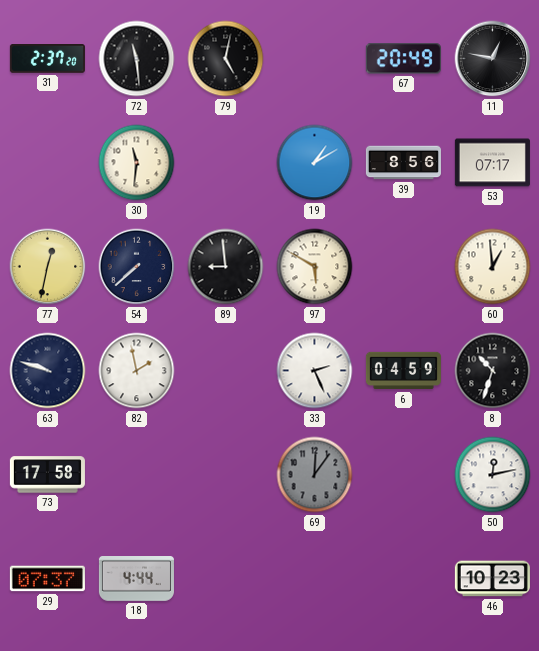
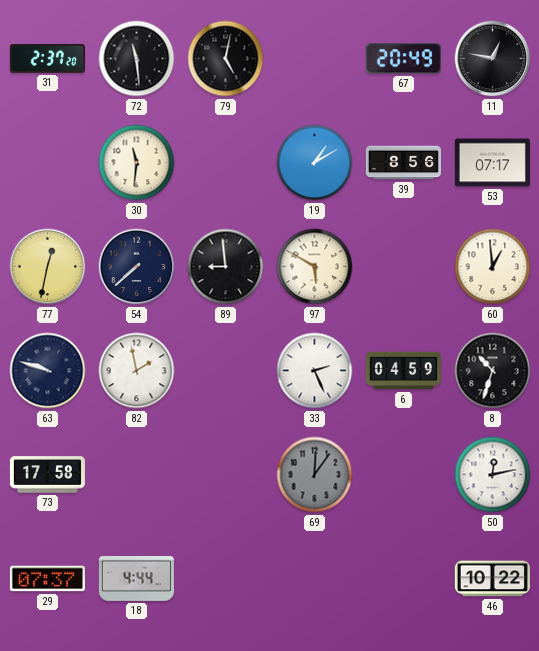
46: 10:23 -> 10:22 (492, 579)
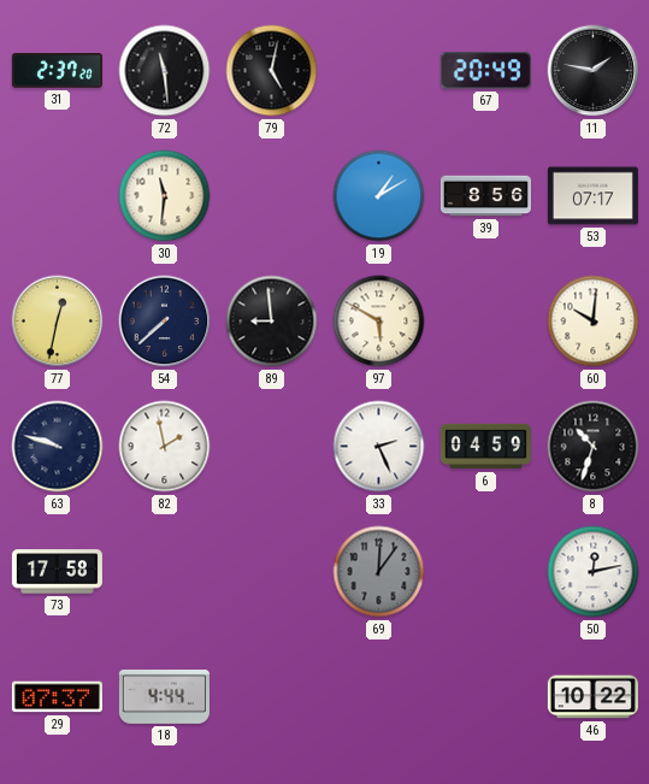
11: 12:47 -> 1:47 (594, 71)
60: 12:59 -> 10:01 (594, 322)
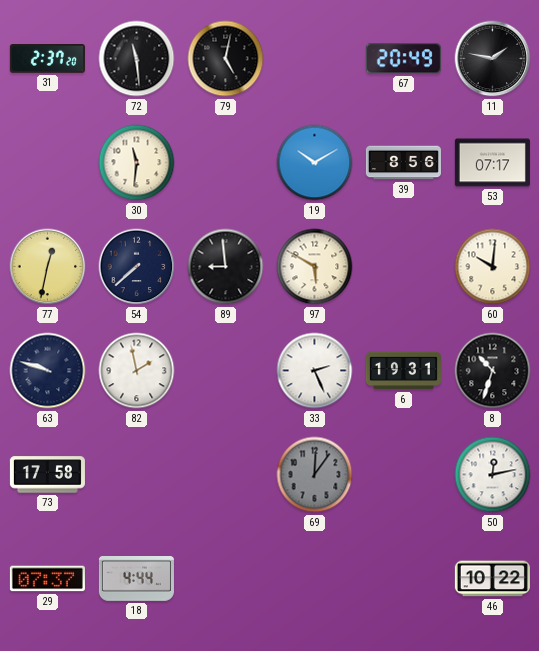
19: 1:10 -> 10:10 (315, 163)
6: 04:59 -> 19:31 (403, 371)
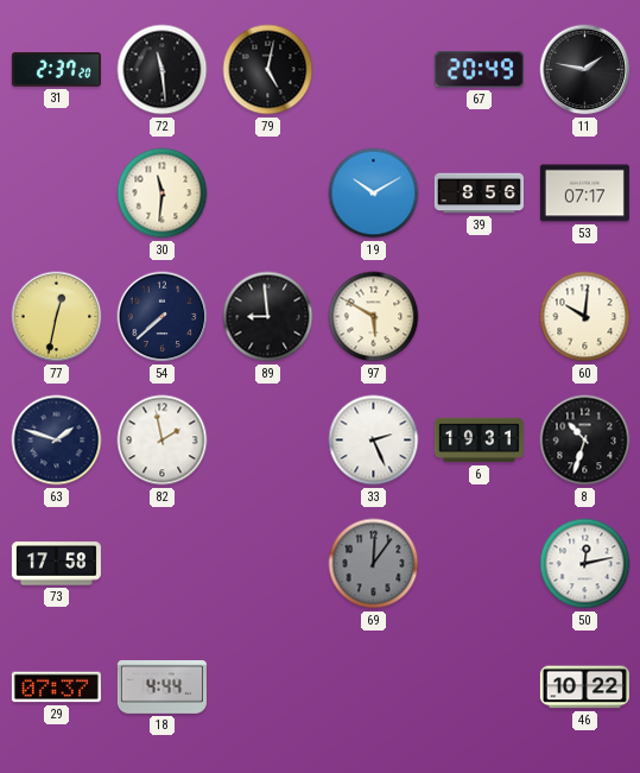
63: 9:48 -> 1:48 (57, 441)
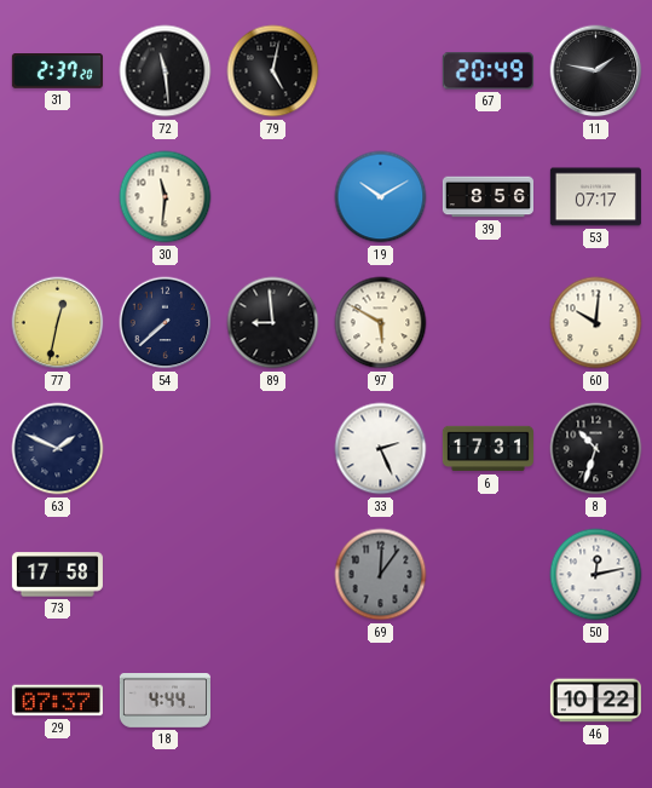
63: 1:48 -> 1:49 (58, 449)
82: 1:58 -> none (163, 441)
6: 19:31 -> 17:31 (487, 449)
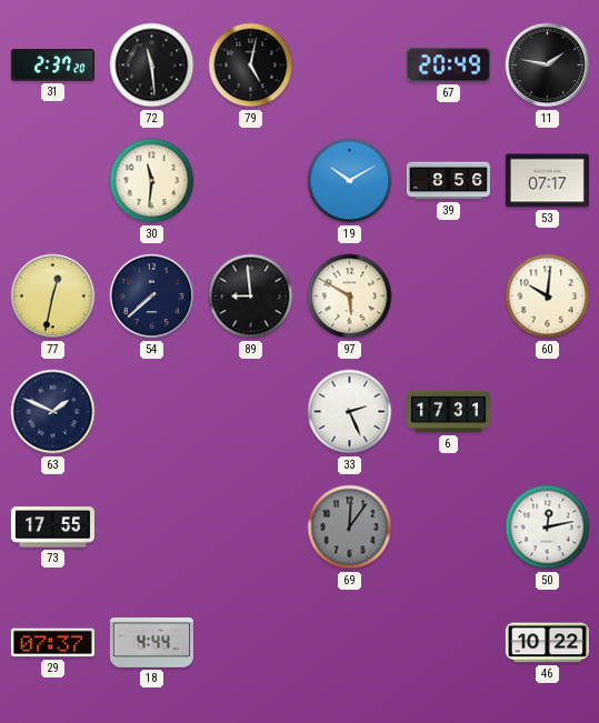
8: 10:33 -> none (596, 449)
73: 17:58 -> 17:55 (52, 528)
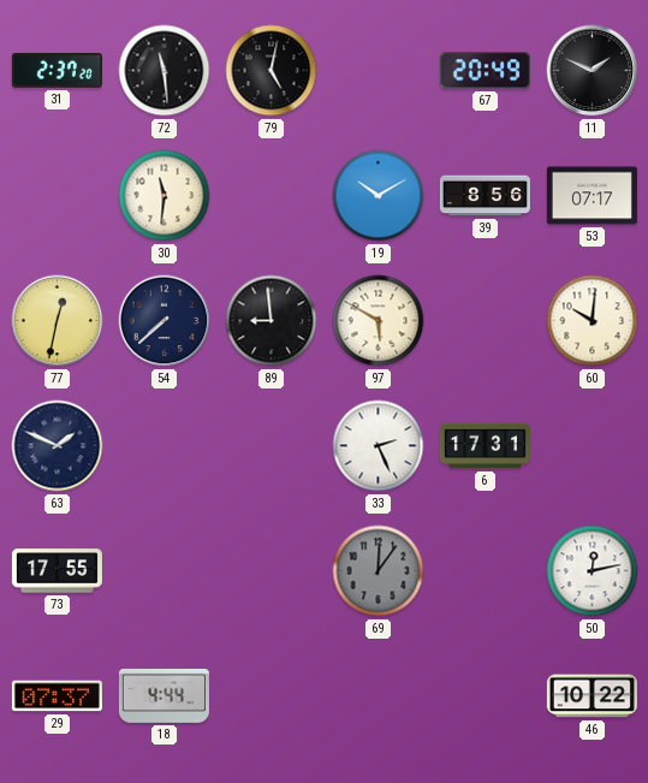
11: 1:47 -> 1:49 (593, 71)
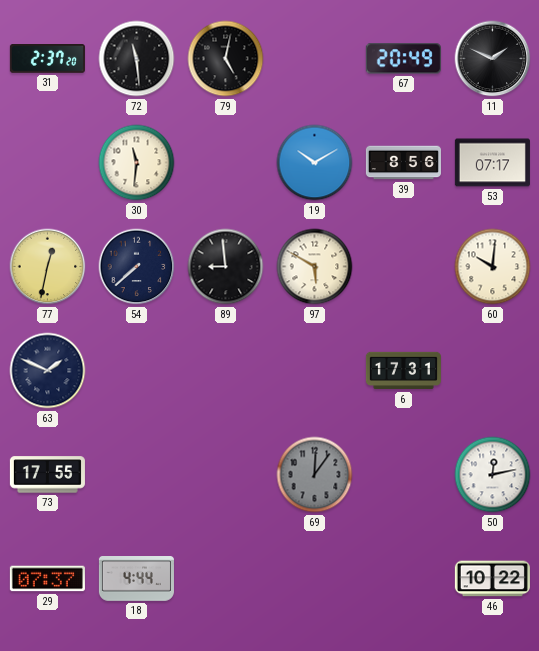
33: 2:26 -> none (379, 446)
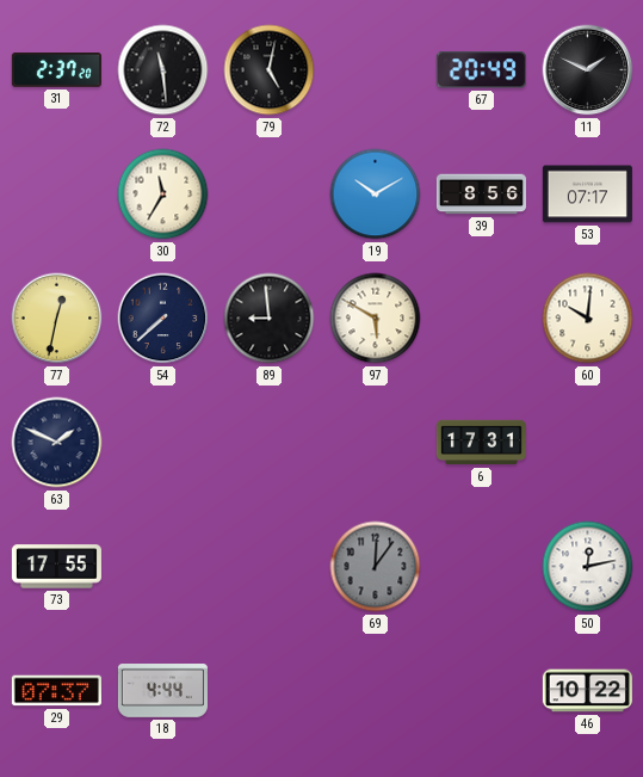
30: 11:31 -> 11:35 (163, 195)
